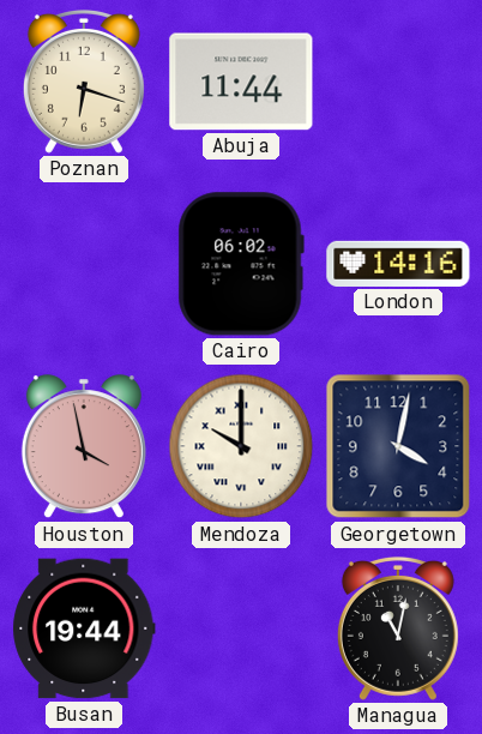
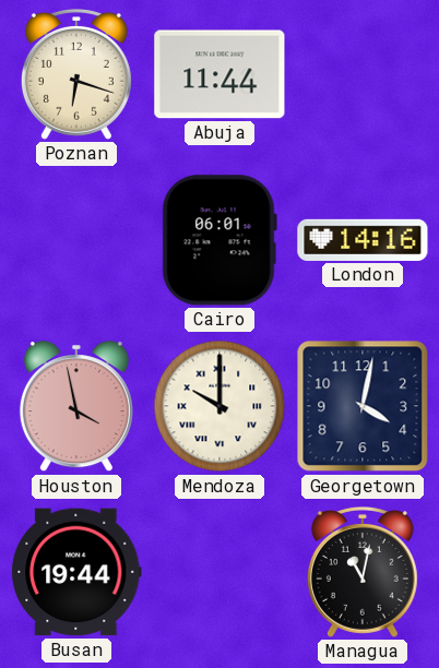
Cairo: 06:02 -> 06:01 (220, 240)
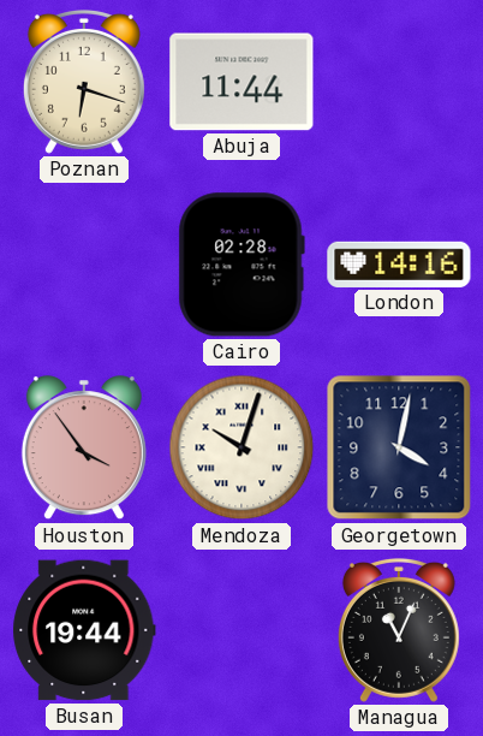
Cairo: 06:01 -> 02:28 (241, 265)
Houston: 3:58 -> 3:54 (84, 449)
Mendoza: 10:00 -> 10:03 (241, 447)
Managua: 11:02 -> 11:04 (399, 630)
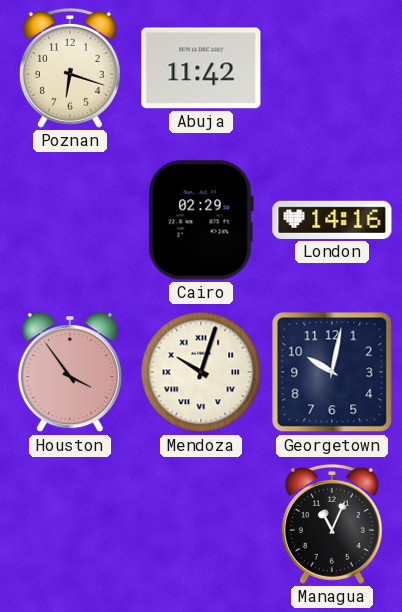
Abuja: 11:44 -> 11:42 (201, 68)
Cairo: 02:28 -> 02:29 (201, 220)
Georgetown: 4:02 -> 10:02 (332, 372)
Busan: 19:44 -> none (84, 630)
